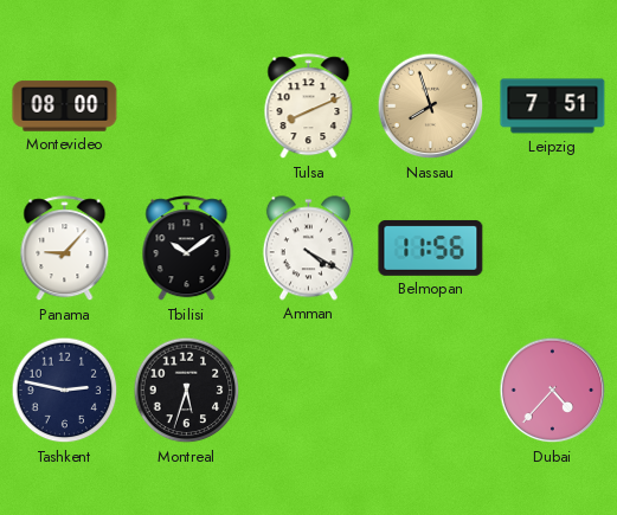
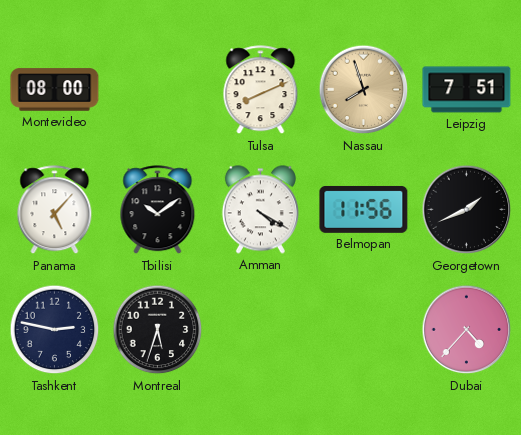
Panama: 9:07 -> 5:07 (55, 210)
Georgetown: none -> 1:41 (467, 210)
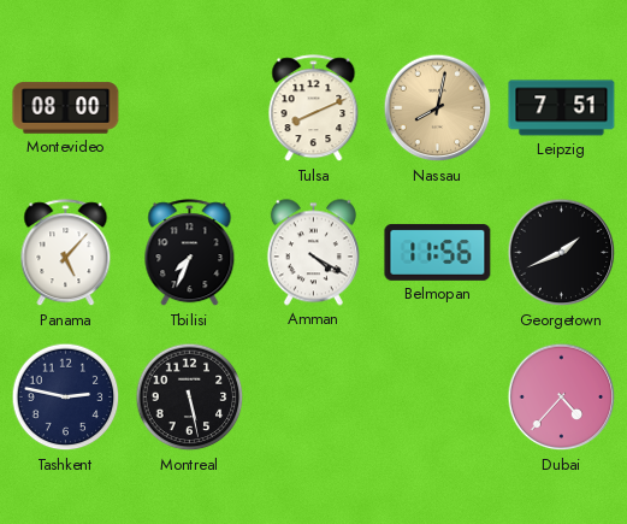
Nassau: 7:57 -> 8:02 (438, 108)
Tbilisi: 10:09 -> 7:34 (190, 253)
Montreal: 5:33 -> 5:28 (190, 398)
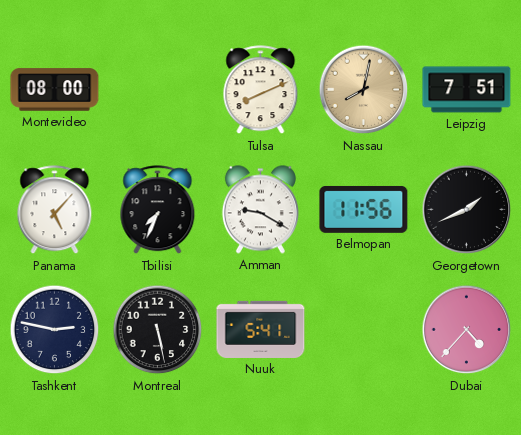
Amman: 4:20 -> 9:20 (260, 210)
Nuuk: none -> 5:41 (261, 329)
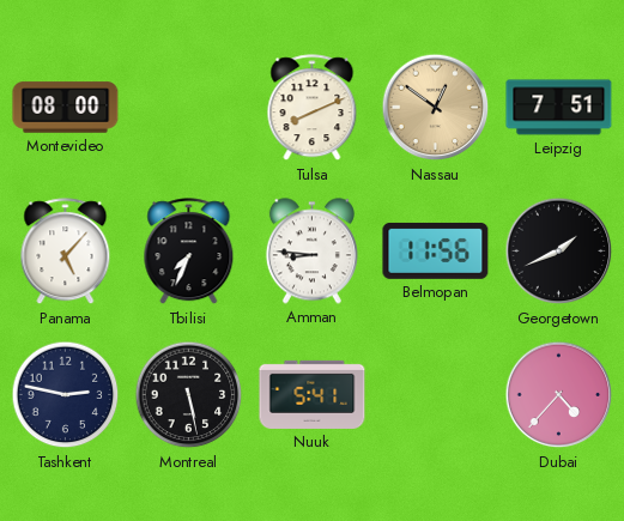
Nassau: 8:02 -> 12:51 (436, 108)
Amman: 9:20 -> 8:46 (311, 252)
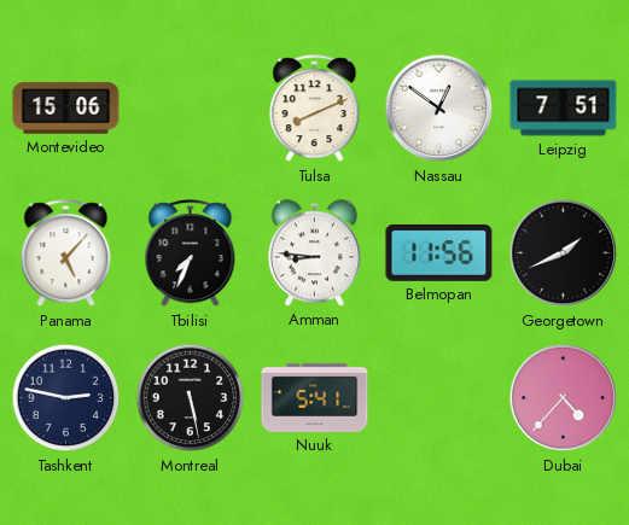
Montevideo: 08:00 -> 15:06 (66, 109)
Nassau dial: champagne -> white (439, 109)
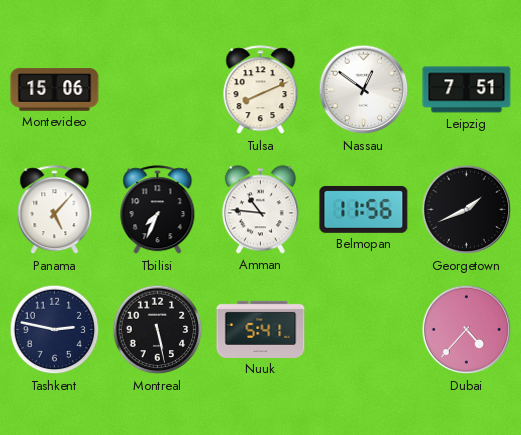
Amman: 8:46 -> 10:46 (260, 210)
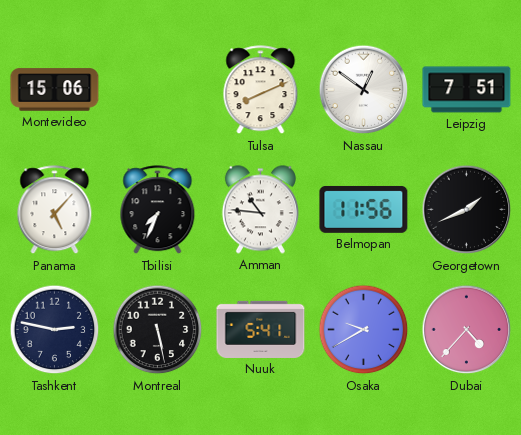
Osaka: none -> 9:40 (364, 330)
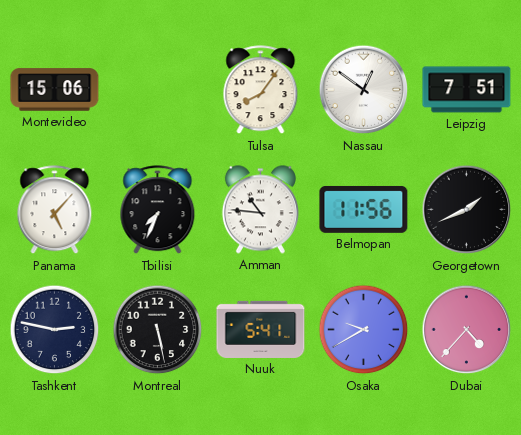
Tulsa: 8:11 -> 8:06 (261, 90)
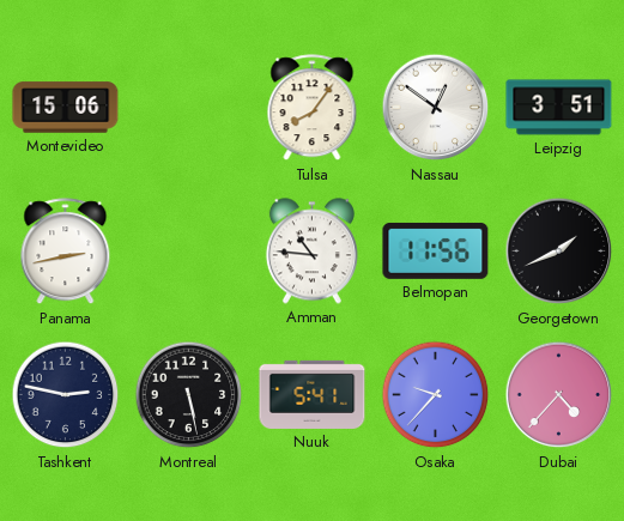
Leipzig: 7:51 -> 3:51 (559, 108)
Panama: 5:07 -> 2:43 (66, 252)
Tbilisi: 7:34 -> none (158, 210)
Osaka: 9:40 -> 9:37 (436, 395)
